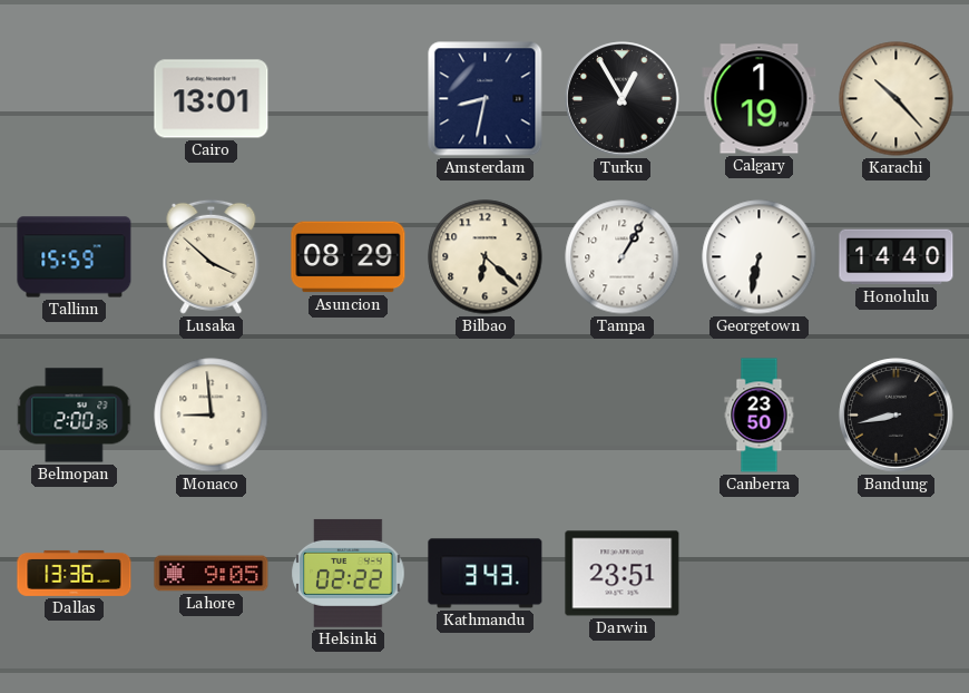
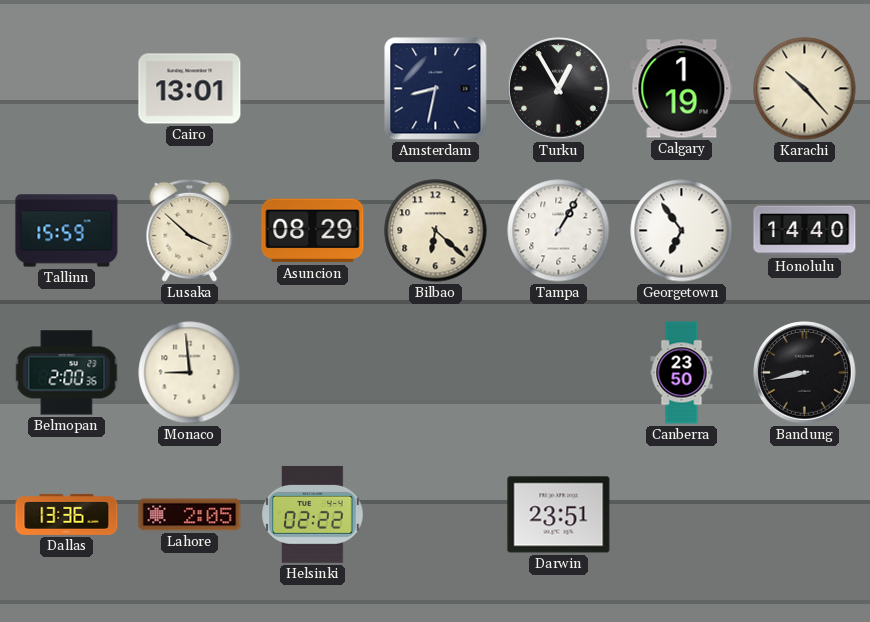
Georgetown: 6:32 -> 6:54 (682, 231)
Lahore: 9:05 -> 2:05 (190, 515)
Kathmandu: 3:43 -> none (486, 574)
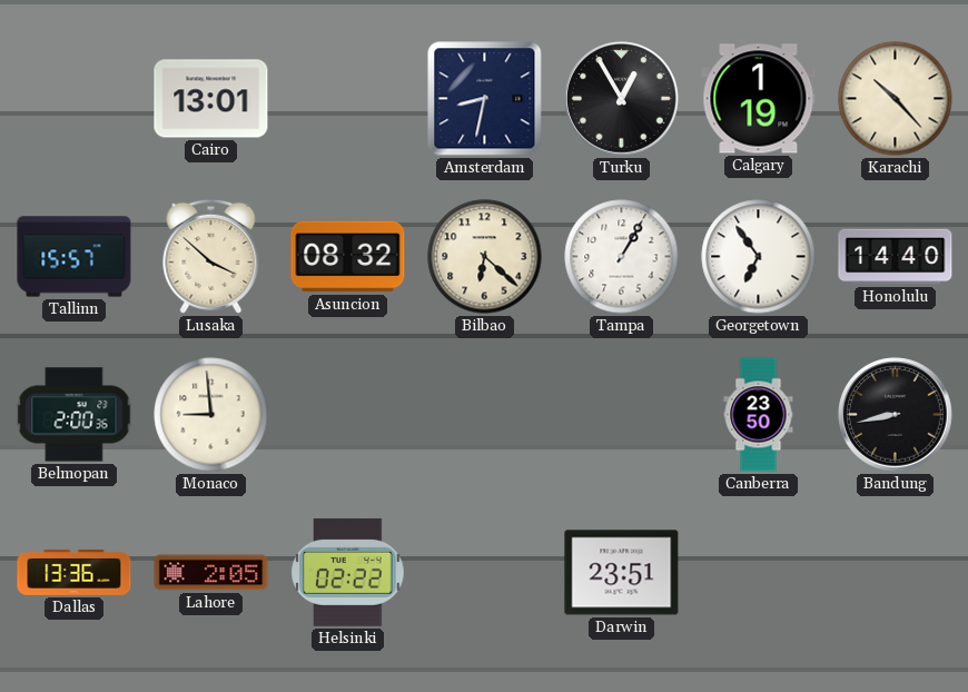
Tallinn: 15:59 -> 15:57 (75, 257)
Asuncion: 08:29 -> 08:32 (348, 257)
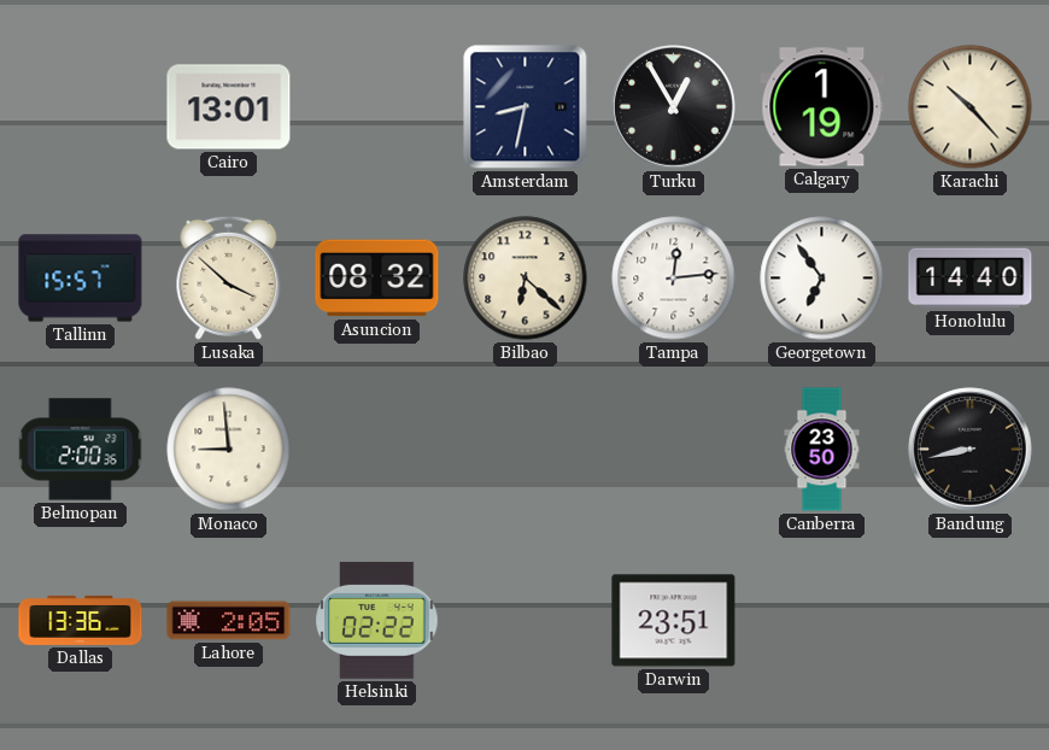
Tampa: 1:05 -> 12:14 (674, 279)
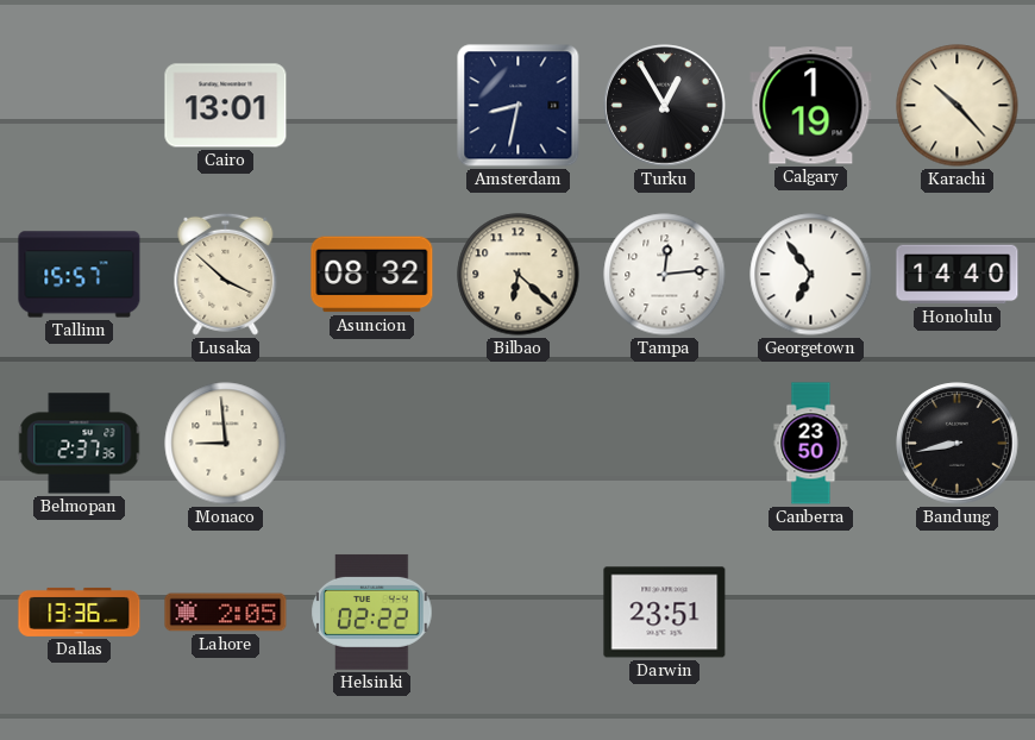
Belmopan: 2:00 -> 2:37 (80, 444)
